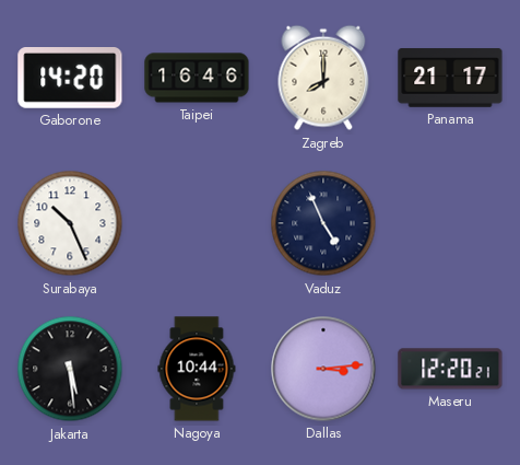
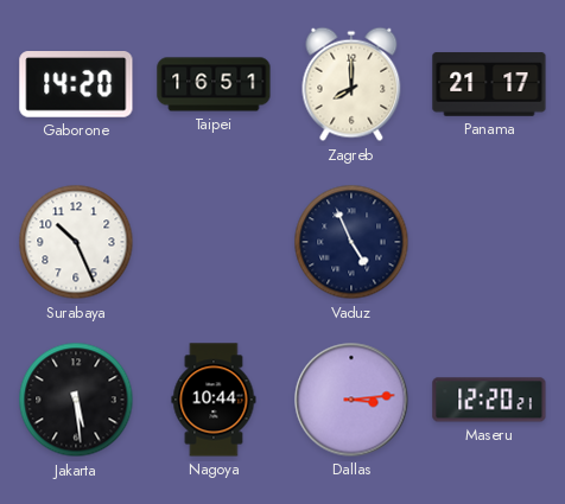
Taipei: 16:46 -> 16:51 (214, 84)
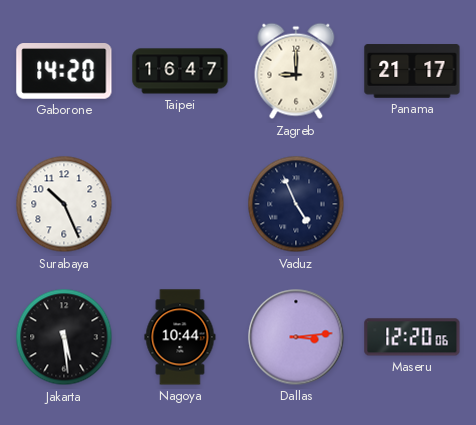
Taipei: 16:51 -> 16:47 (180, 71)
Zagreb: 8:00 -> 9:00 (296, 71)
Maseru: 12:20:21 -> 12:20:06 (412, 337)
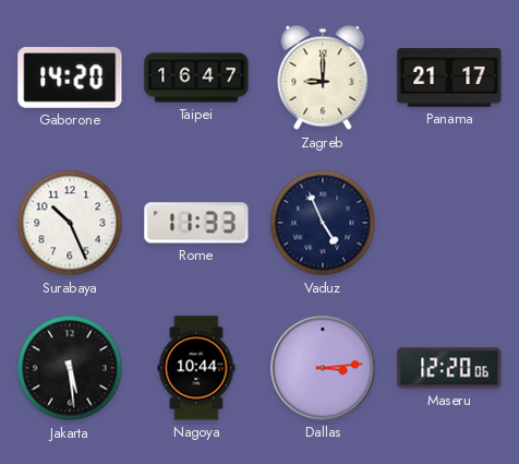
Rome: none -> 11:33 (196, 223)
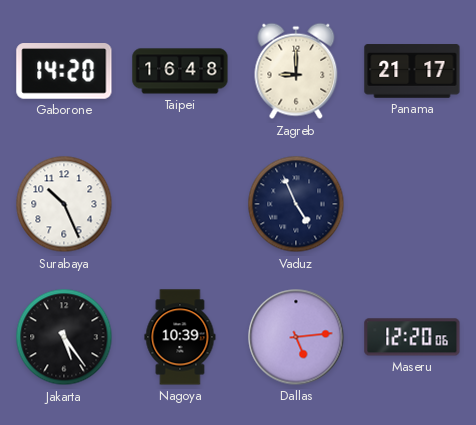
Taipei: 16:47 -> 16:48 (180, 71)
Rome: 11:33 -> none (196, 223)
Jakarta: 5:29 -> 5:24 (64, 337)
Nagoya: 10:44 -> 10:39 (180, 337)
Dallas: 3:14 -> 5:14 (296, 337)
